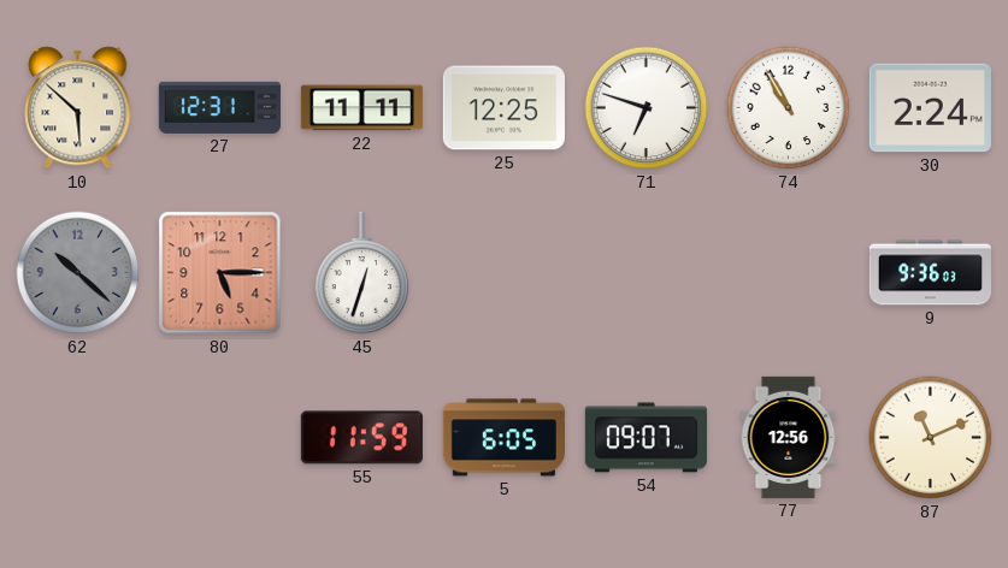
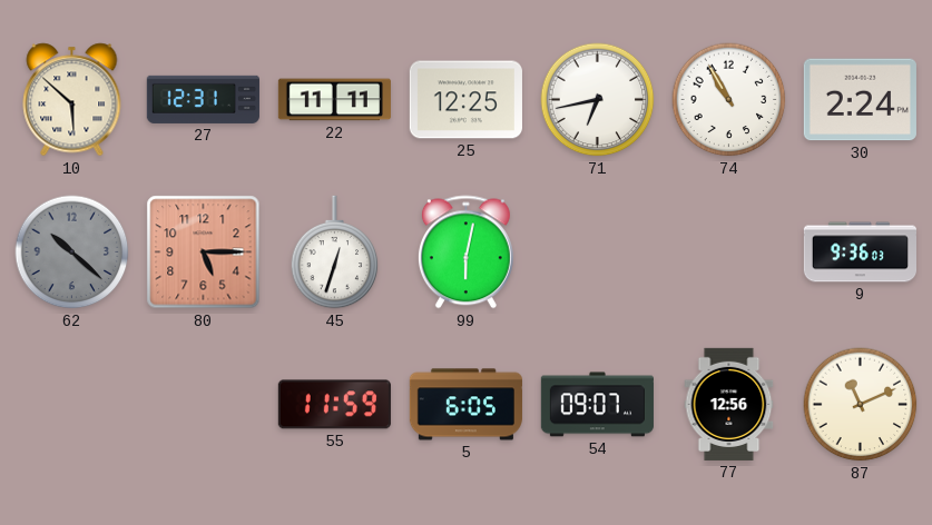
71: 6:48 -> 6:43 (598, 100)
99: none -> 6:02 (465, 252)
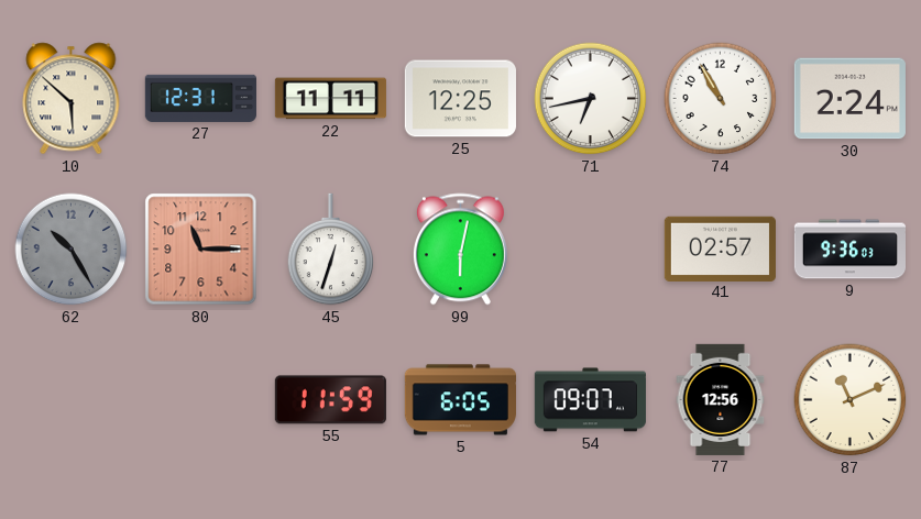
62: 10:22 -> 10:25 (72, 250)
80: 5:15 -> 11:15 (201, 250)
41: none -> 02:57 (720, 249)
